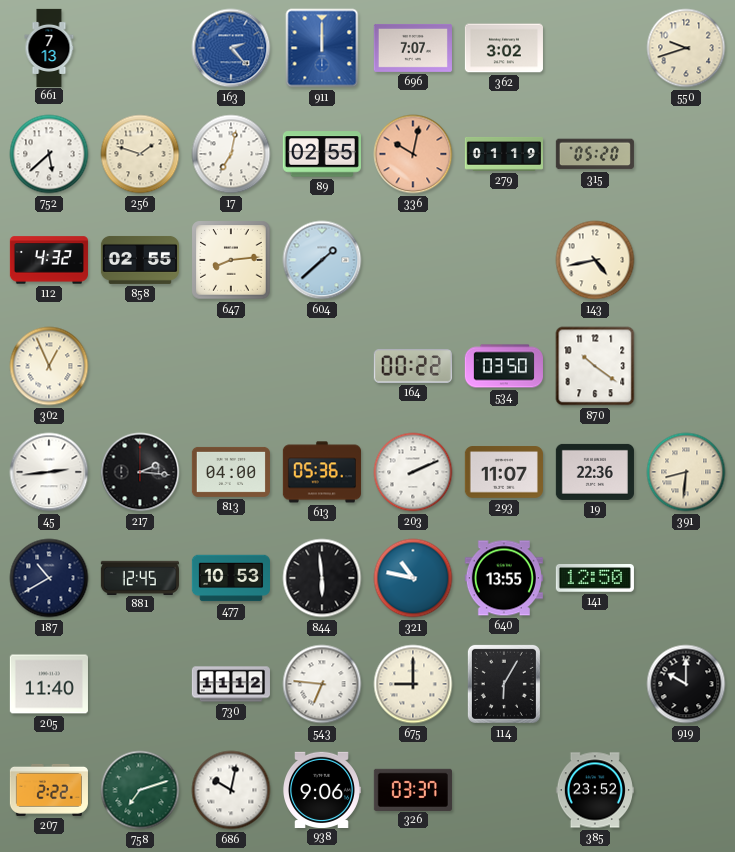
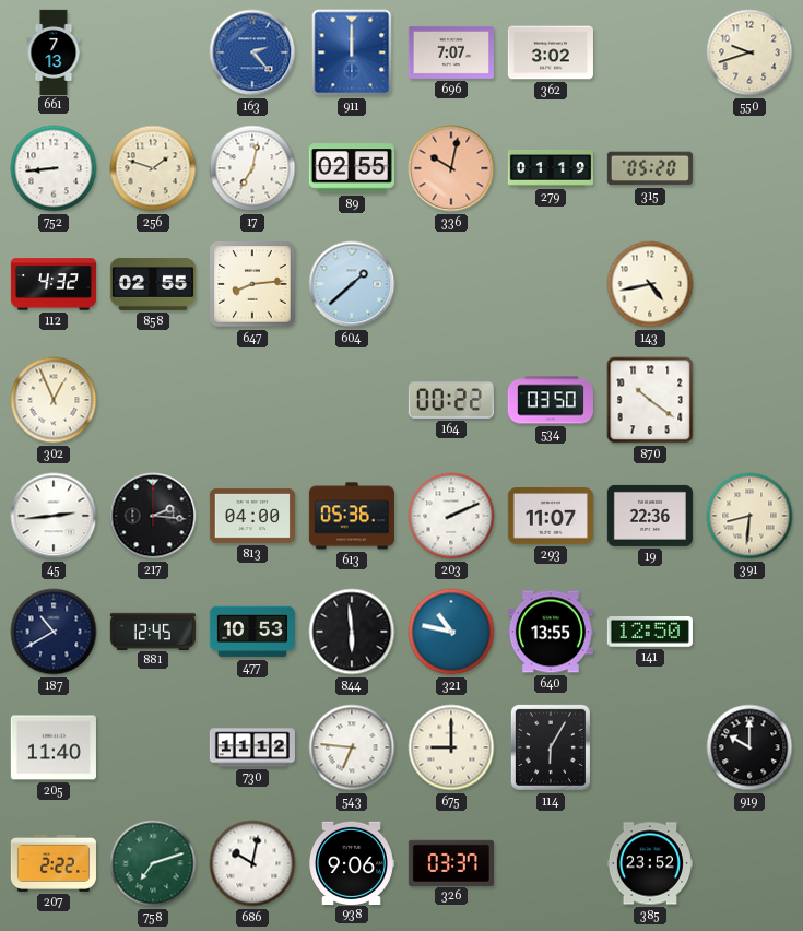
752: 5:38 -> 8:44 (54, 168)
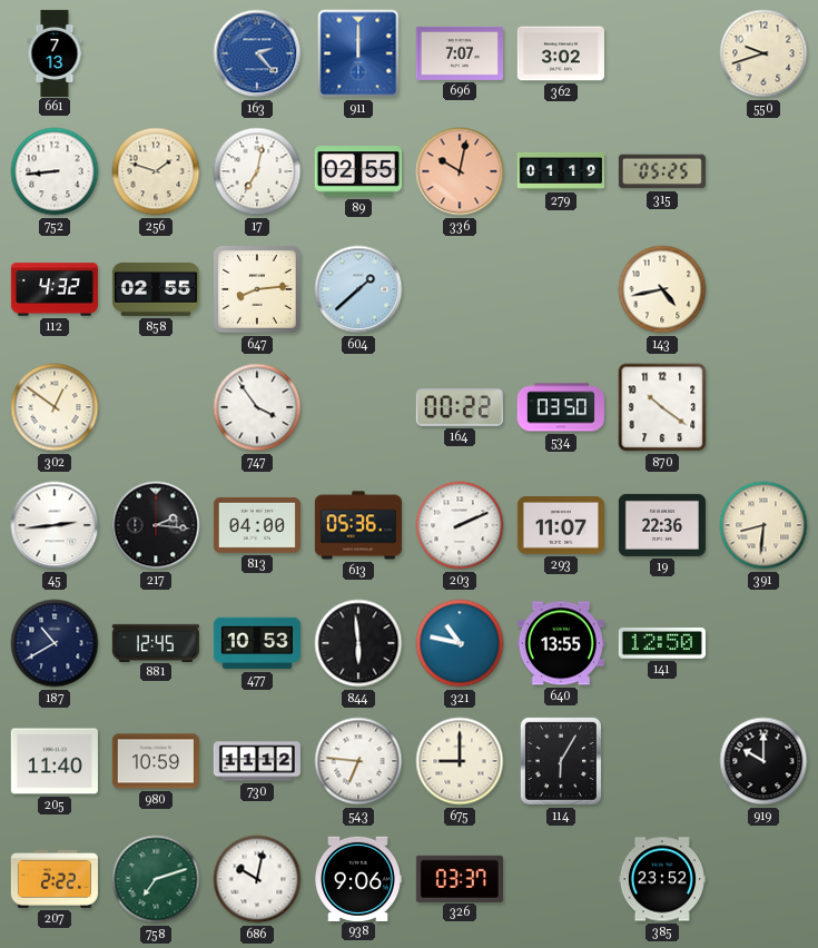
315: 05:20 -> 05:25 (662, 171)
302: 12:56 -> 12:51 (55, 407)
747: none -> 3:54 (257, 407)
980: none -> 10:59 (156, 761)
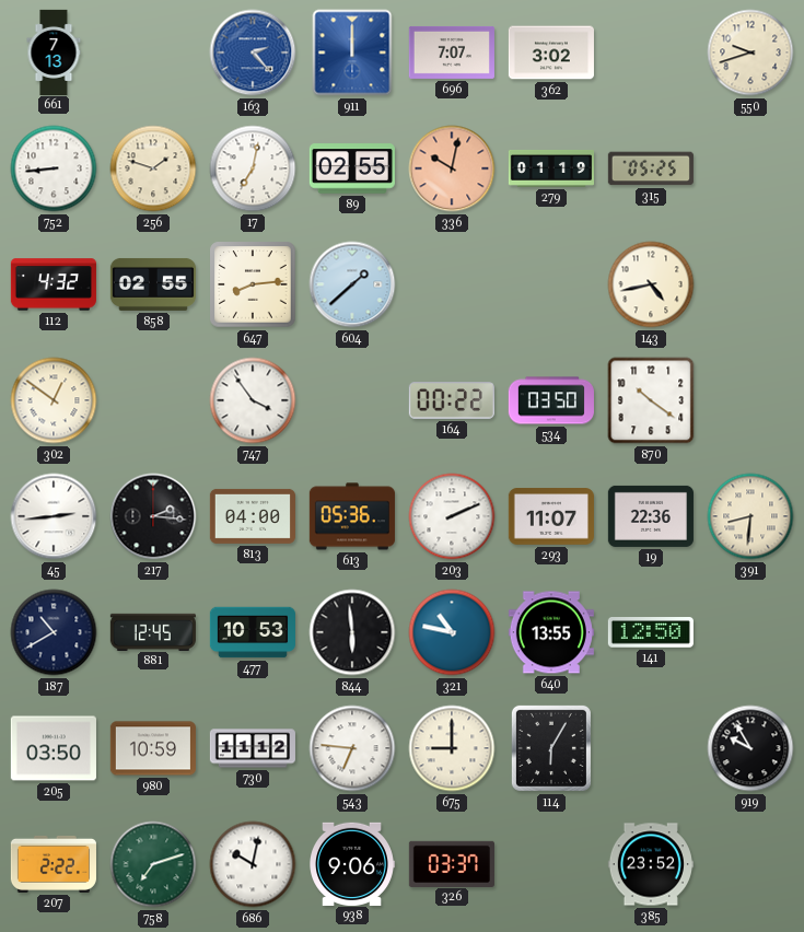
205: 11:40 -> 03:50 (54, 748)
919: 10:00 -> 9:55 (750, 748)
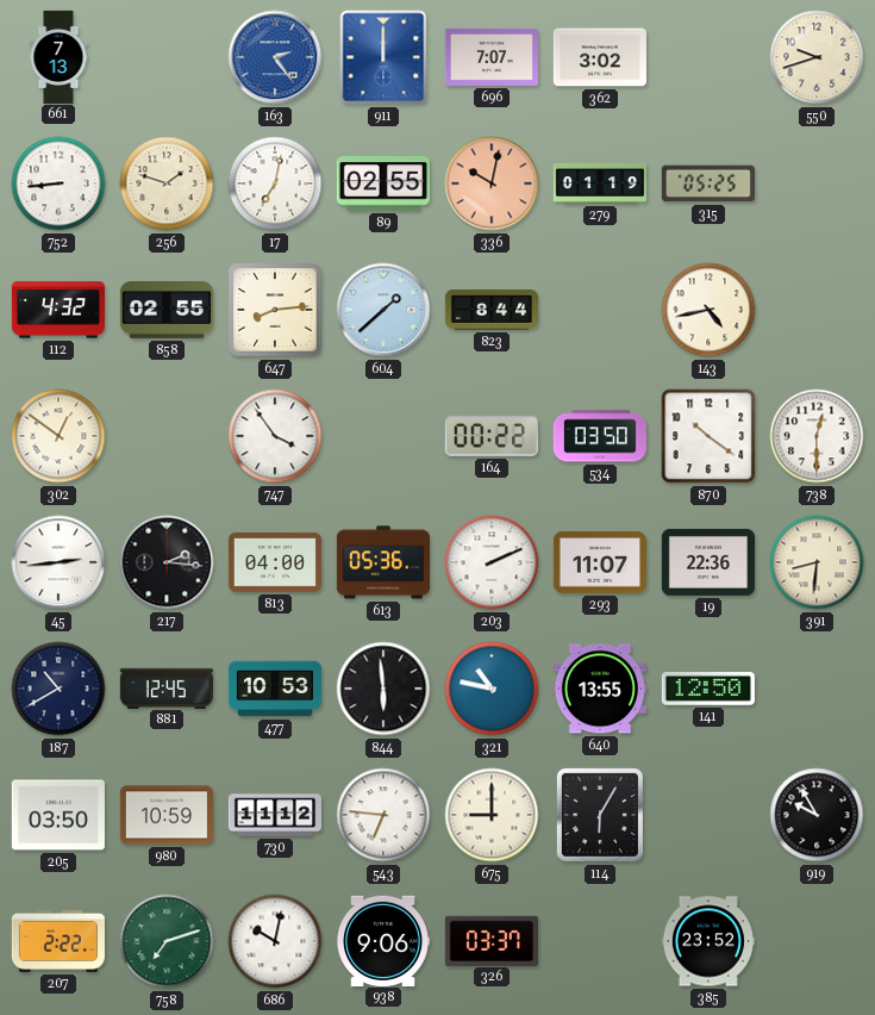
163: 2:23 -> 2:24 (275, 57)
823: none -> 8:44 (490, 310)
738: none -> 12:30 (817, 436)
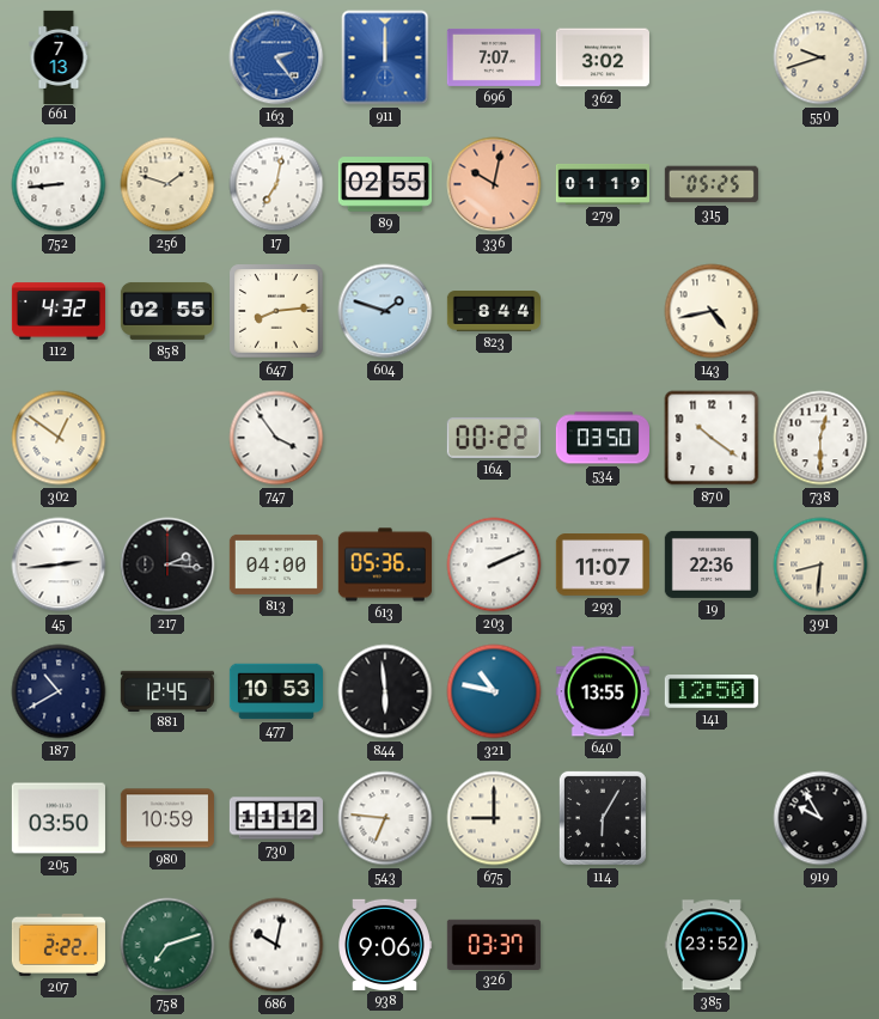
604: 1:38 -> 1:48 (385, 311)
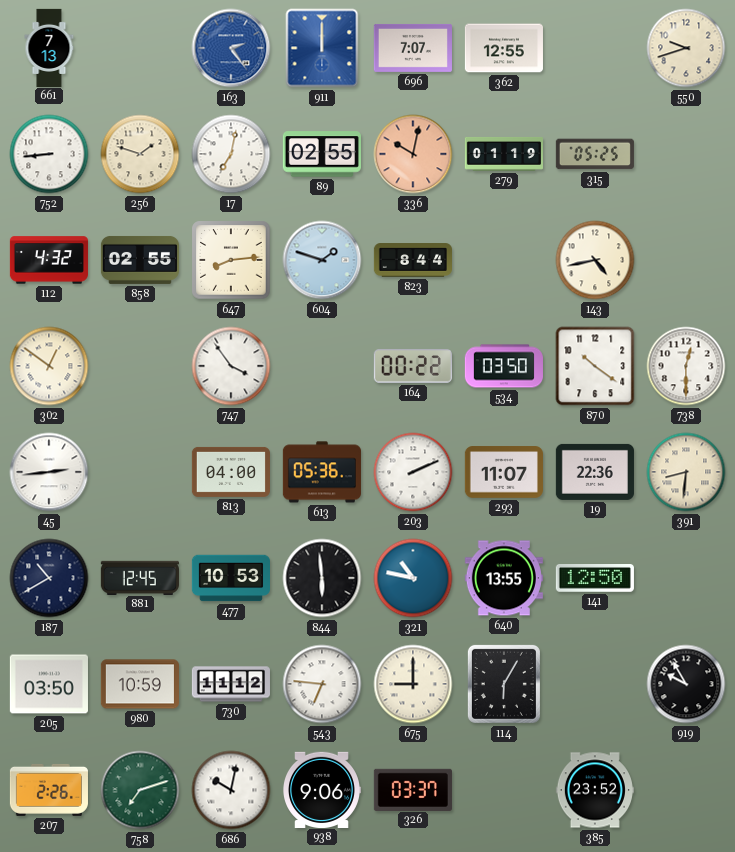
362: 3:02 -> 12:55 (504, 48)
217: 2:16 -> none (167, 565)
207: 2:22 -> 2:26 (49, 790)
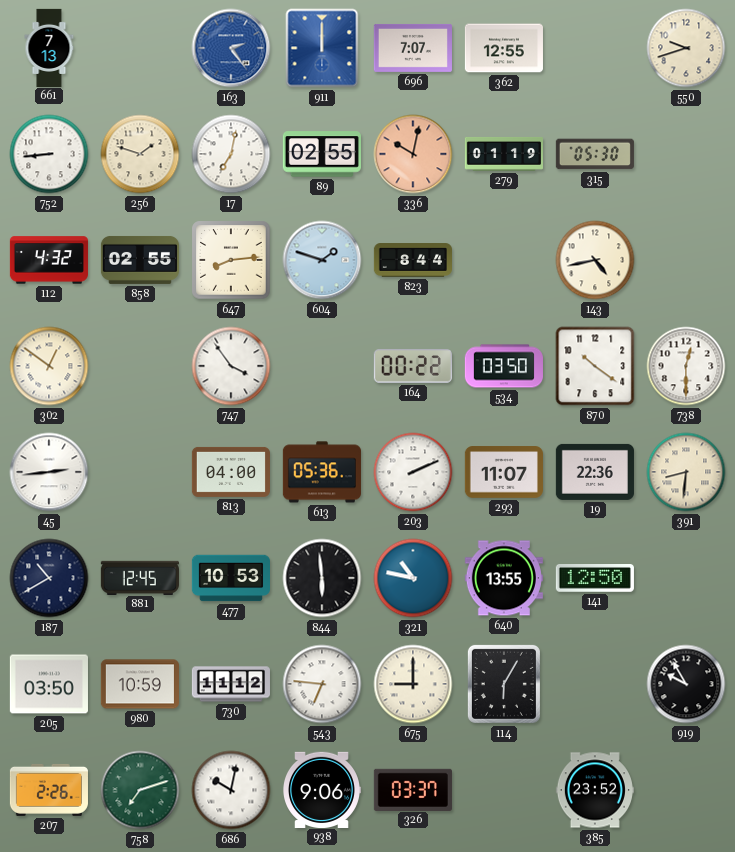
315: 05:25 -> 05:30 (595, 154)
